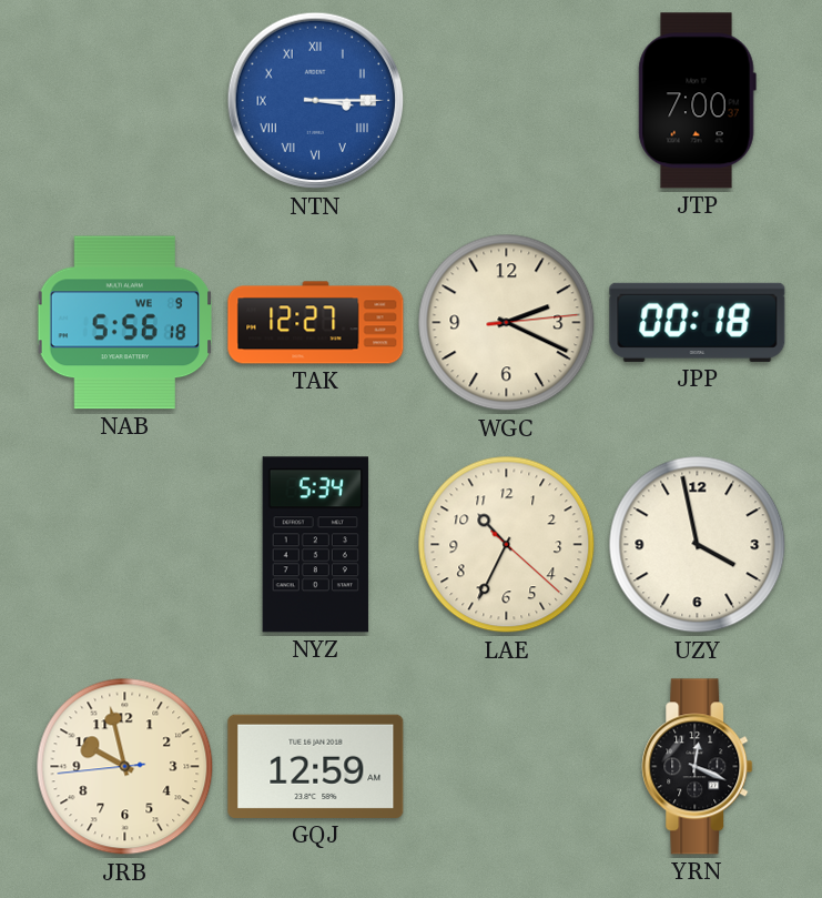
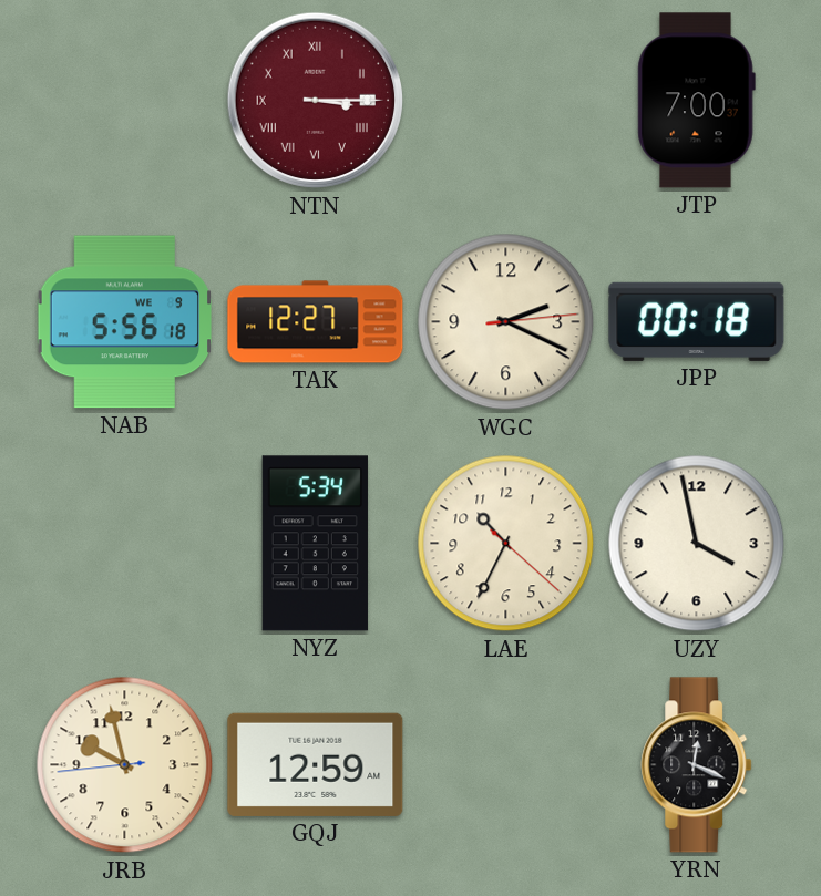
NTN dial: blue -> burgundy (316, 101)
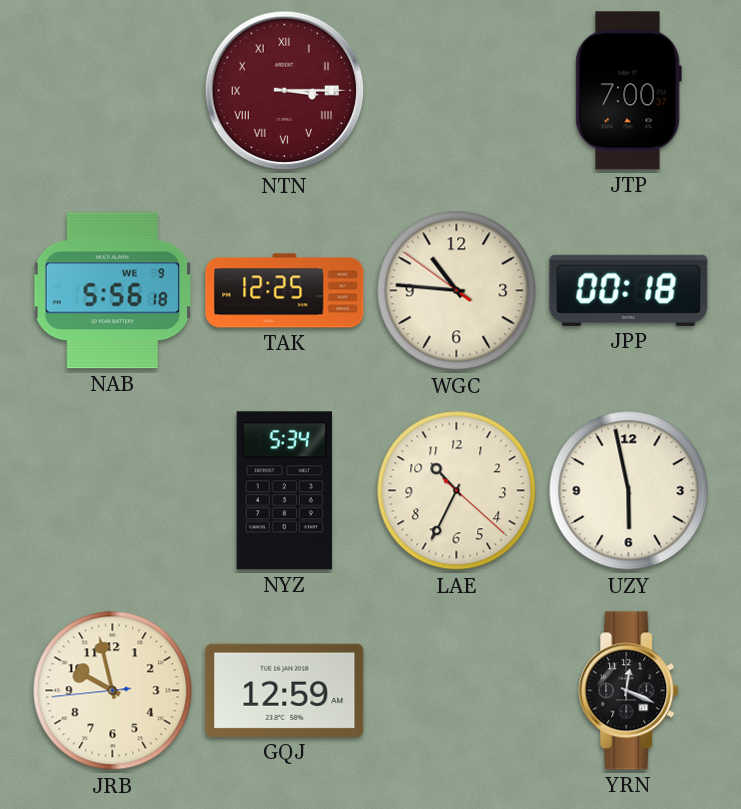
TAK: 12:27 -> 12:25 (285, 291)
WGC: 2:19 -> 10:45 (457, 291)
UZY: 3:58 -> 5:58 (629, 491)
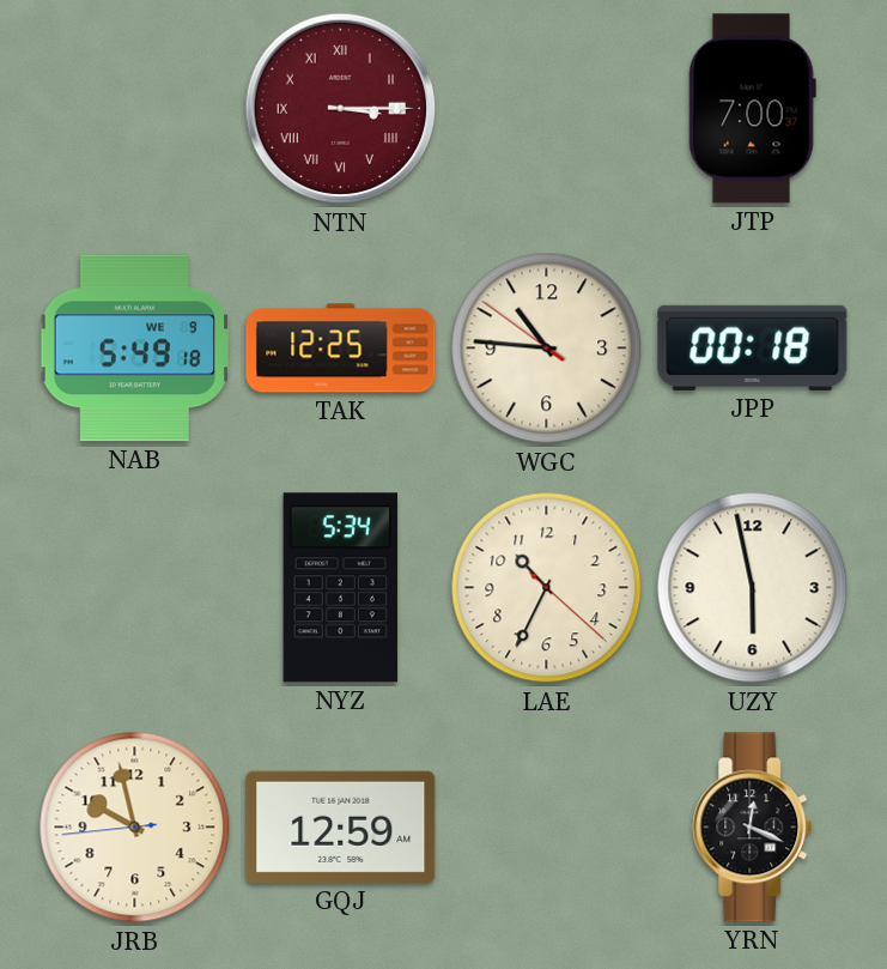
NAB: 5:56 -> 5:49 (135, 349)
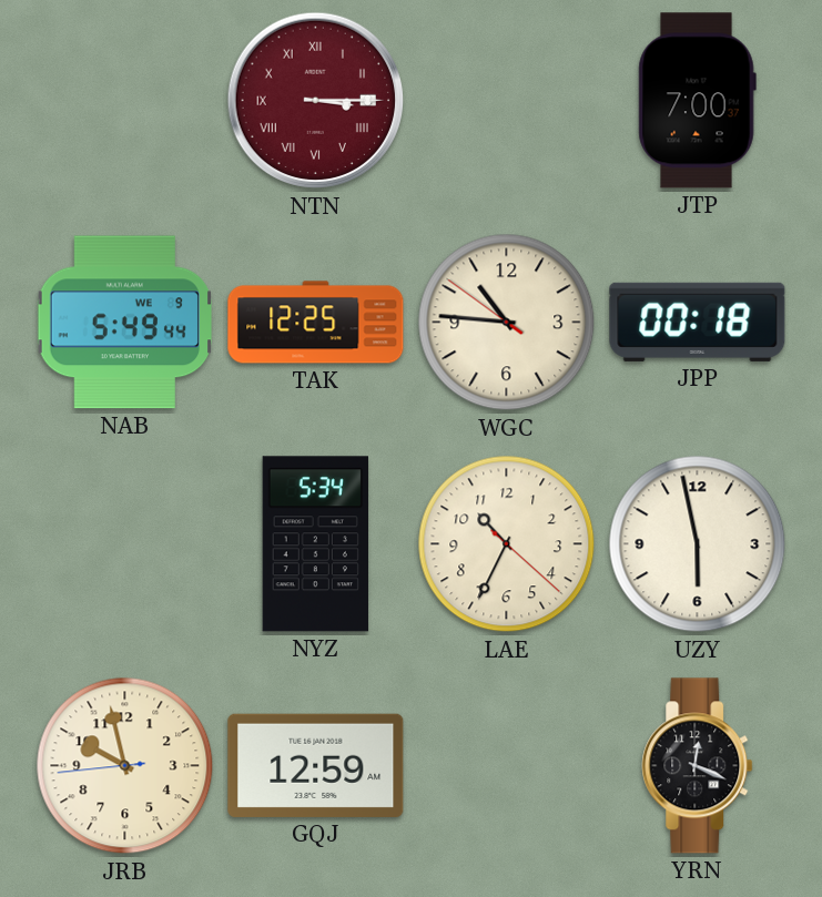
NAB: 5:49:18 -> 5:49:44 (125, 323)
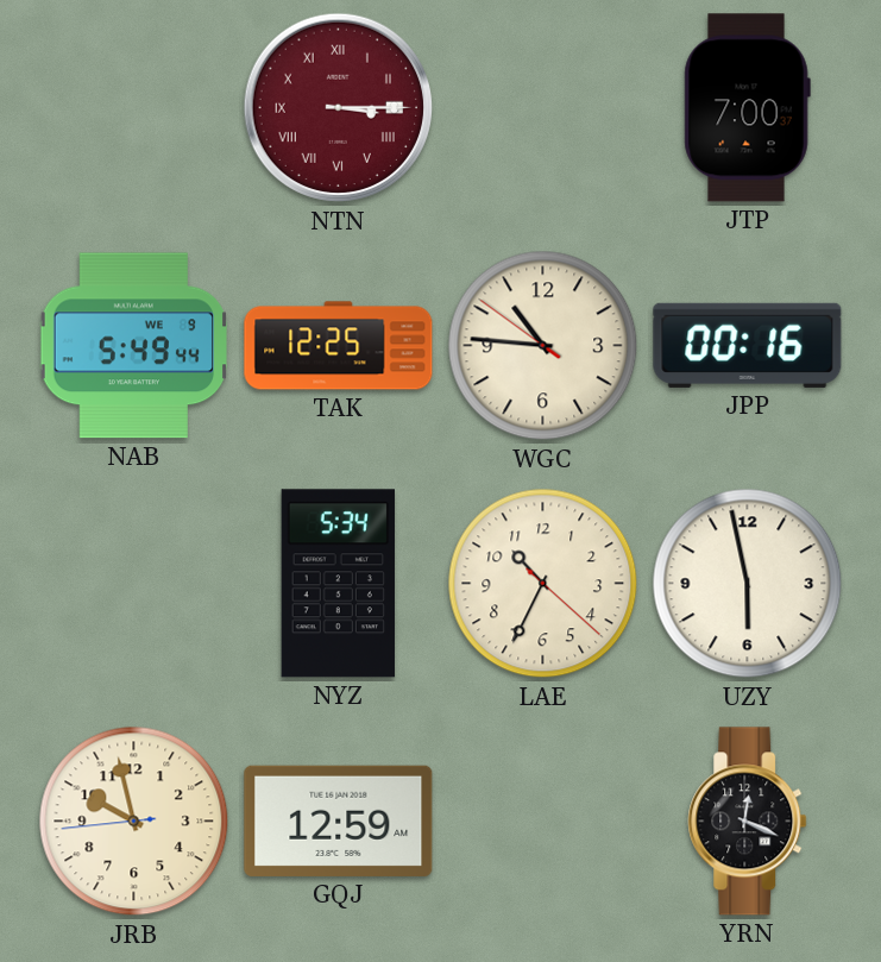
JPP: 00:18 -> 00:16 (748, 345)
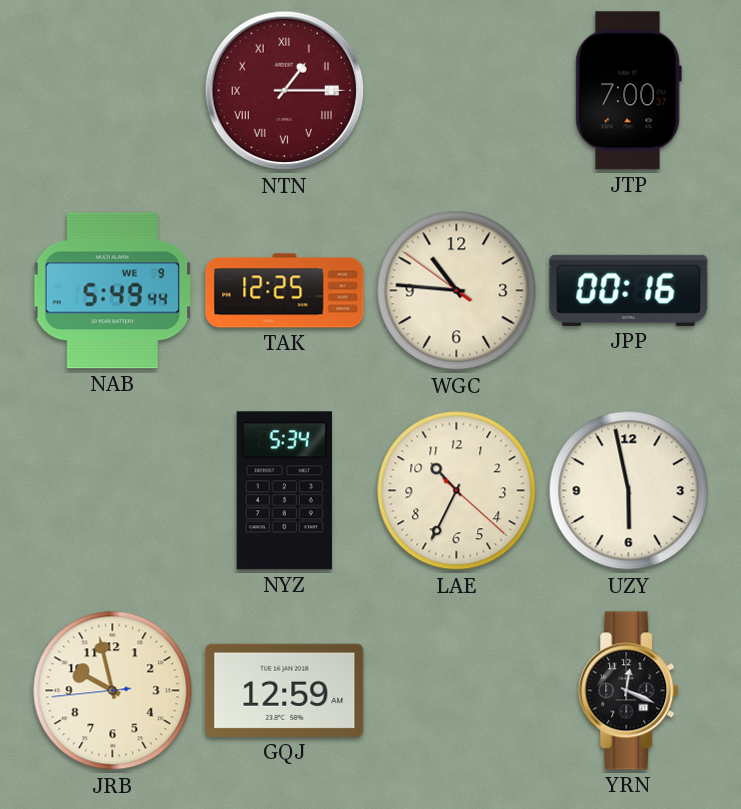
NTN: 3:15 -> 1:15 (285, 91)
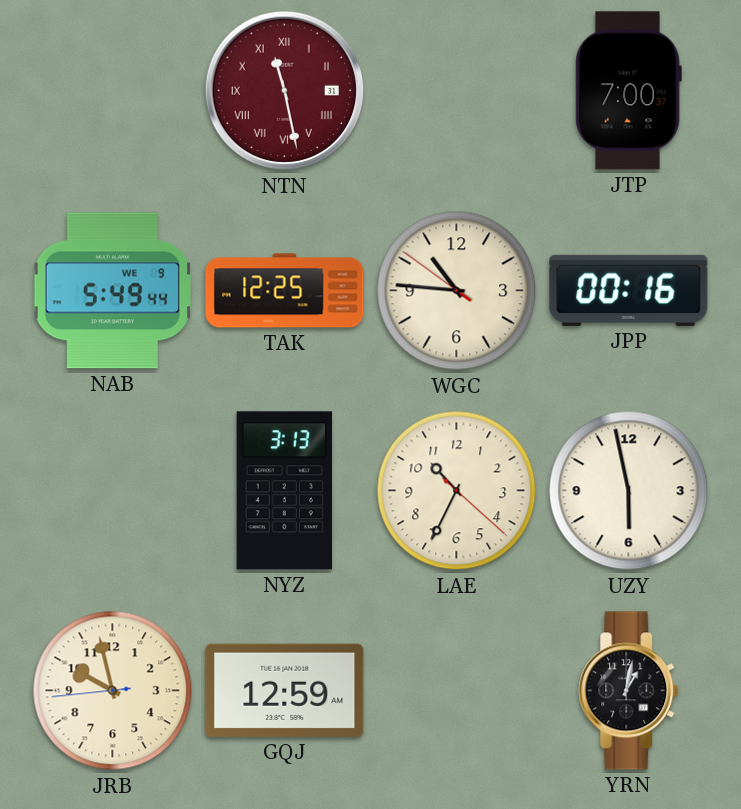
NTN: 1:15 -> 11:28 (285, 91)
NYZ: 5:34 -> 3:13 (284, 491)
YRN: 12:19 -> 1:02 (629, 691)
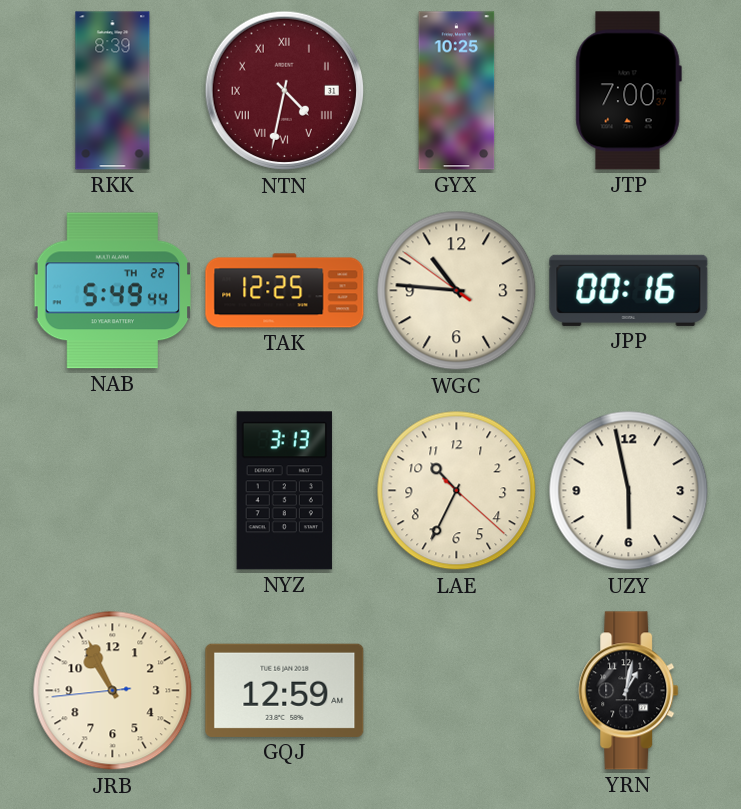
RKK: none -> 8:39 (113, 91)
NTN: 11:28 -> 4:32 (285, 91)
GYX: none -> 10:25 (457, 91)
NAB date: WE 9 -> TH 22 (113, 291)
JRB: 9:57 -> 10:55 (113, 691)
